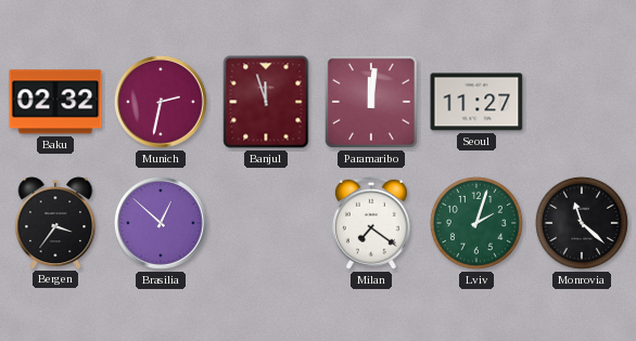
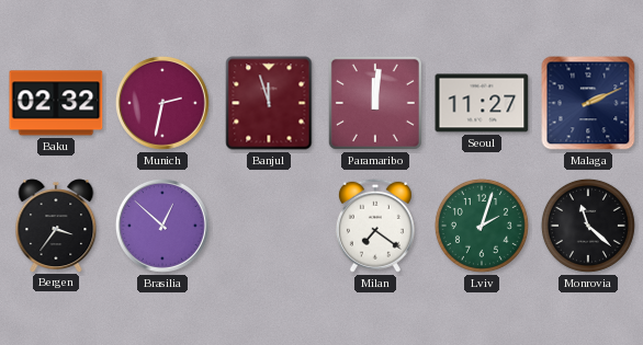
Malaga: none -> 2:11 (588, 103)
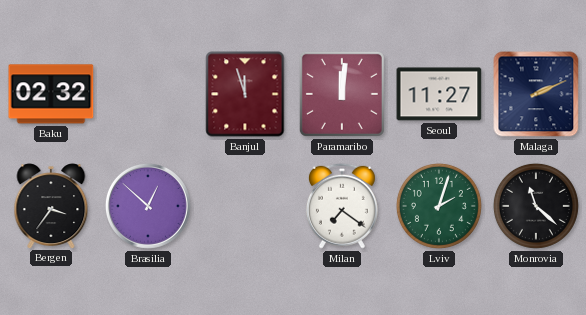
Munich: 2:32 -> none (162, 103)
